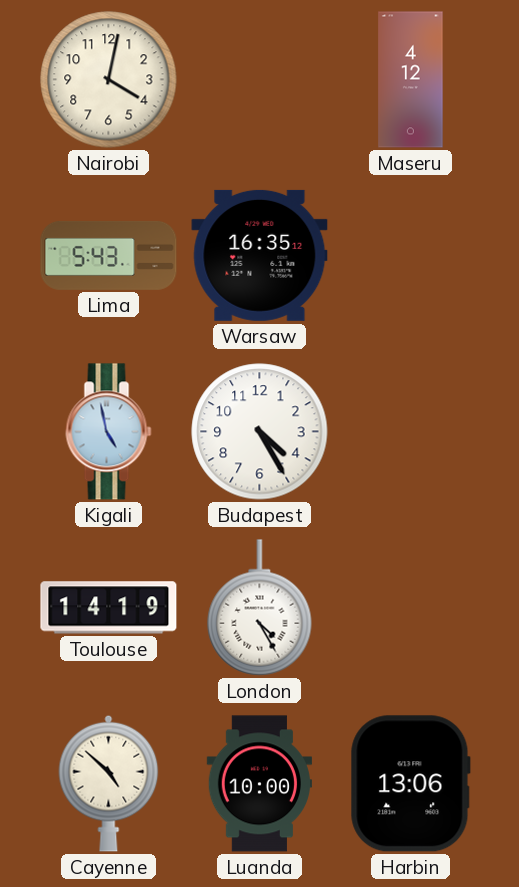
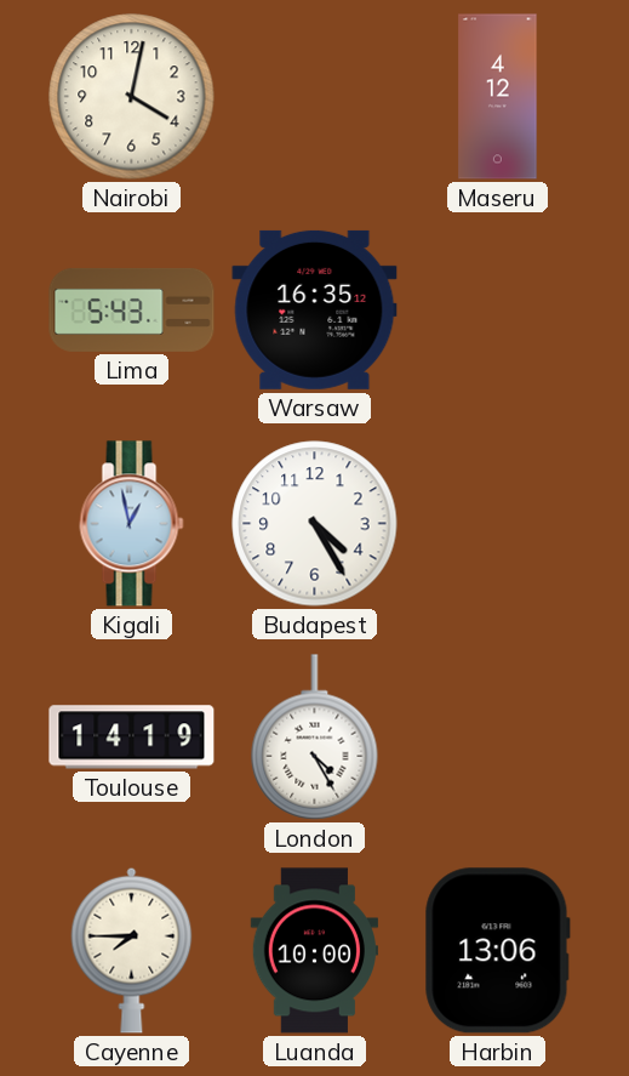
Kigali: 4:58 -> 12:58 (132, 524)
Cayenne: 4:52 -> 7:45 (132, 950)
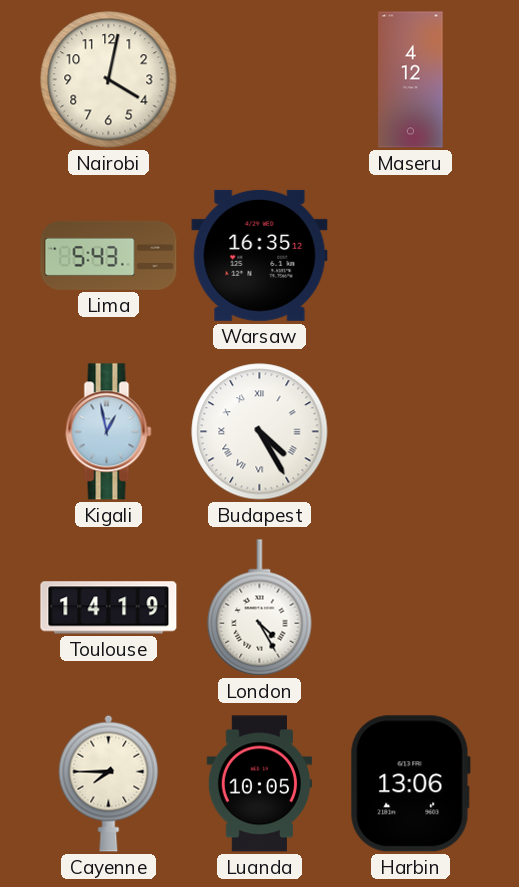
Budapest numerals: Arabic -> Roman (260, 432)
Luanda: 10:00 -> 10:05 (259, 784)
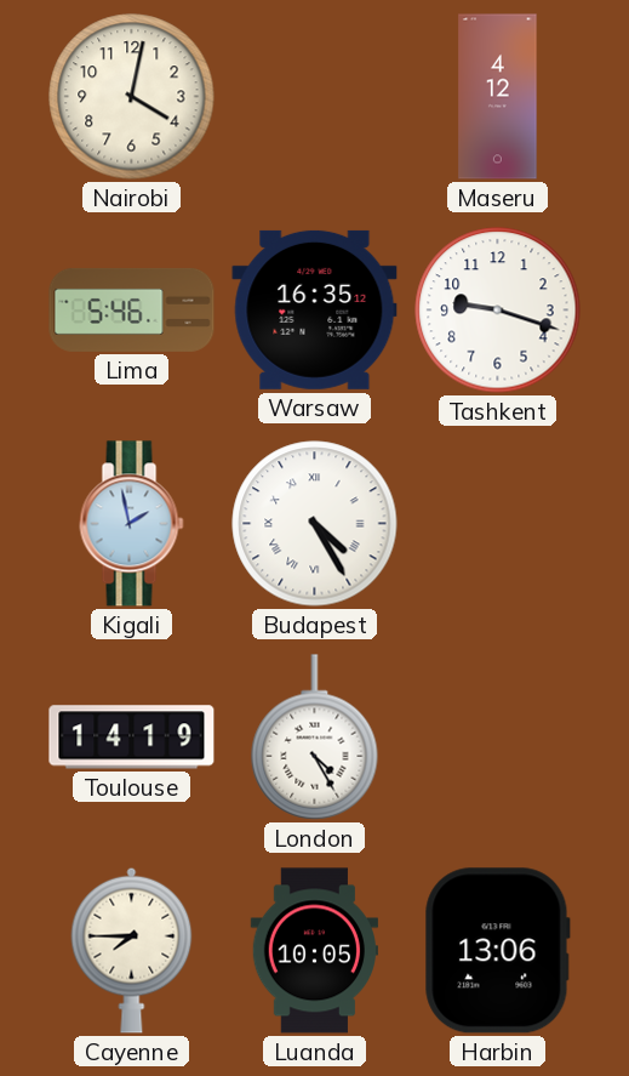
Lima: 5:43 -> 5:46 (132, 309)
Tashkent: none -> 9:18 (498, 311)
Kigali: 12:58 -> 1:58 (132, 524)
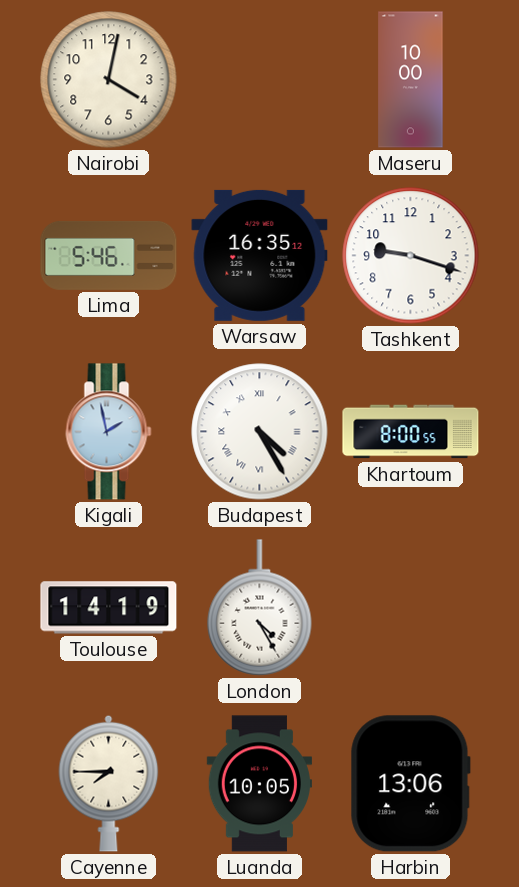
Maseru: 4:12 -> 10:00 (411, 80)
Khartoum: none -> 8:00 (411, 432)
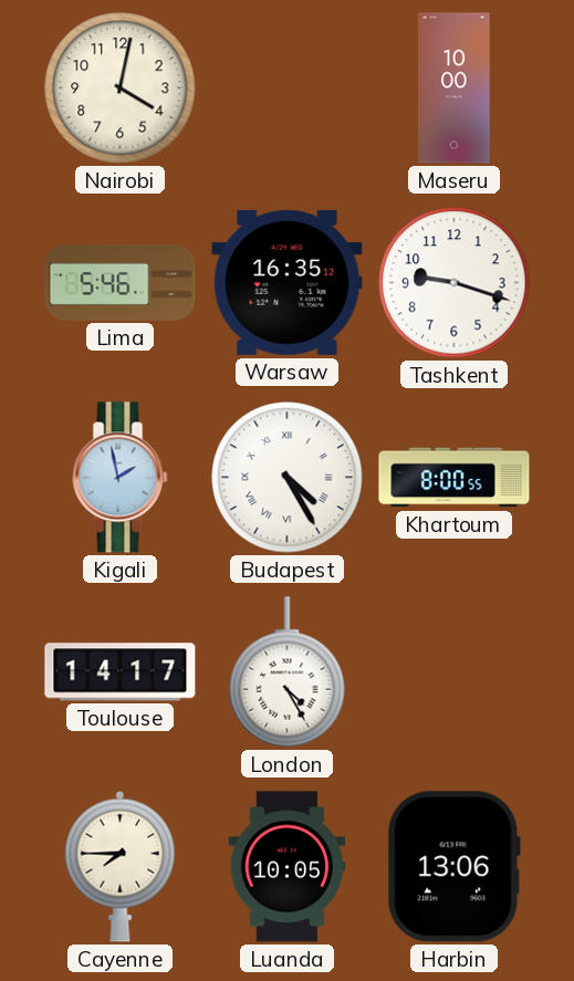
Toulouse: 14:19 -> 14:17 (121, 672)
